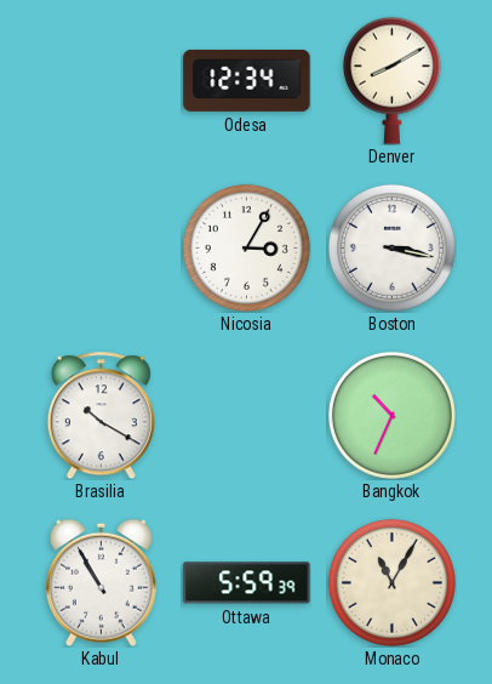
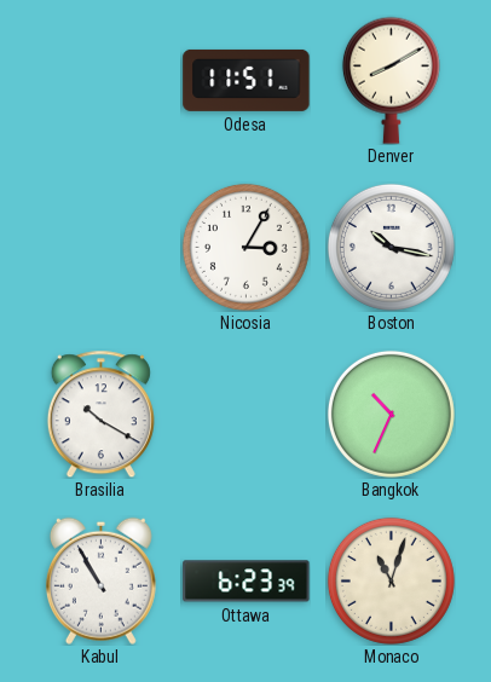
Odesa: 12:34 -> 11:51 (247, 80)
Boston: 3:17 -> 10:17 (391, 247)
Ottawa: 5:59 -> 6:23 (247, 582)
Monaco: 11:05 -> 11:03 (391, 580)
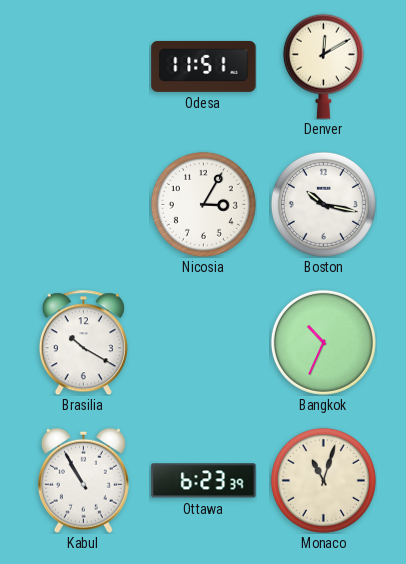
Denver: 8:10 -> 12:10 (323, 66)
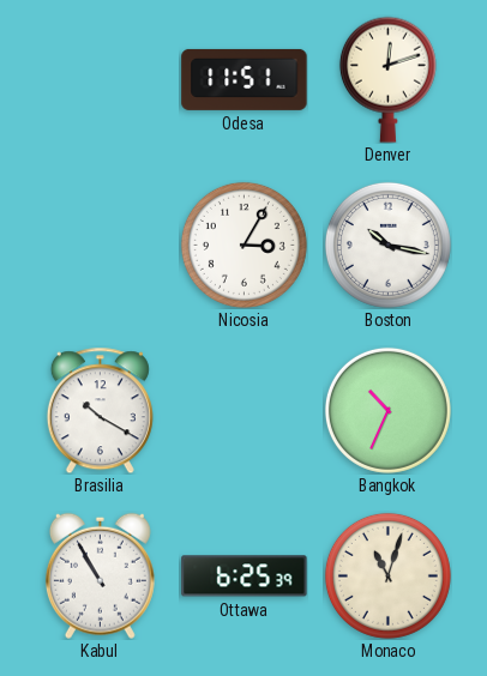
Denver: 12:10 -> 12:12 (387, 79)
Ottawa: 6:23 -> 6:25 (245, 577)
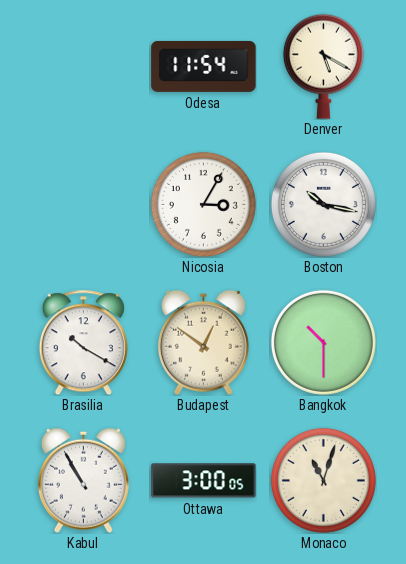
Odesa: 11:51 -> 11:54 (204, 66)
Denver: 12:12 -> 5:20 (323, 66)
Budapest: none -> 12:51 (203, 342)
Bangkok: 10:34 -> 10:30 (323, 342)
Ottawa: 6:25 -> 3:00 (204, 481)
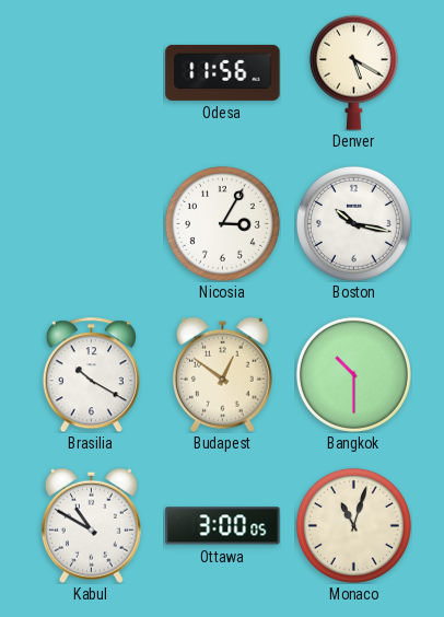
Odesa: 11:54 -> 11:56 (223, 72)
Kabul: 10:55 -> 10:50 (91, 525)
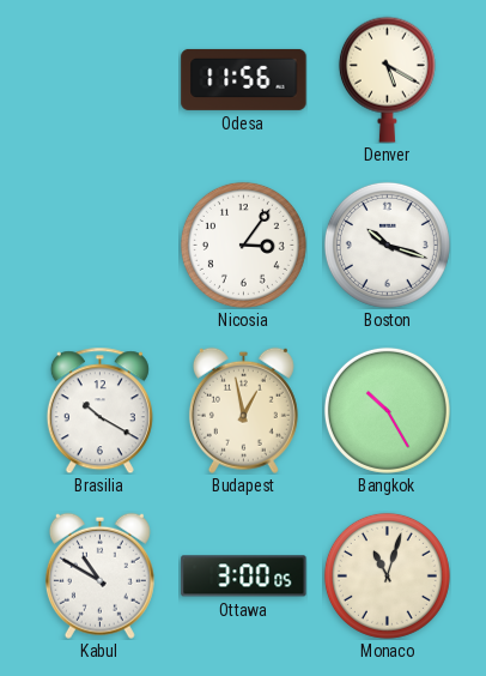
Nicosia: 3:05 -> 3:06 (243, 245)
Boston: 10:17 -> 10:18 (387, 245)
Budapest: 12:51 -> 12:58 (243, 410)
Bangkok: 10:30 -> 10:25 (387, 410)
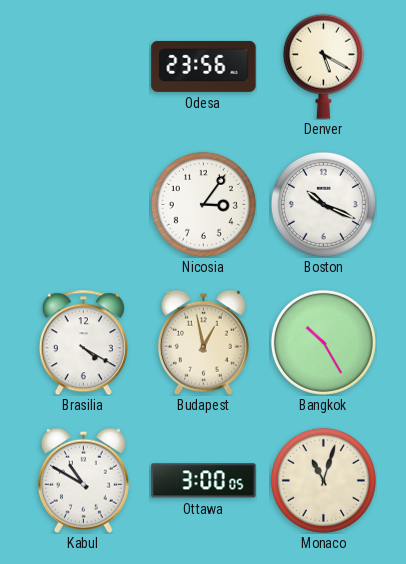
Odesa: 11:56 -> 23:56 (204, 66)
Boston: 10:18 -> 10:19 (323, 204)
Brasilia: 10:20 -> 4:20 (83, 342)
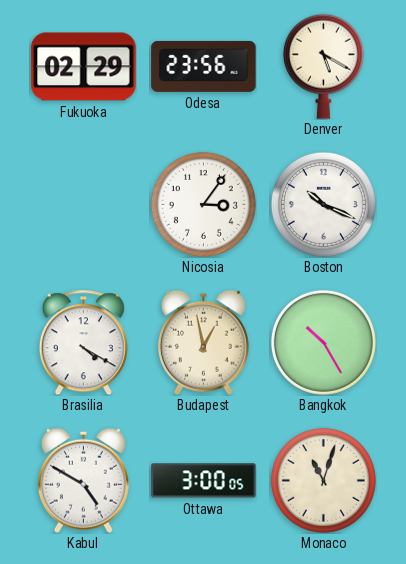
Fukuoka: none -> 02:29 (84, 67)
Kabul: 10:50 -> 4:50 (83, 480)
